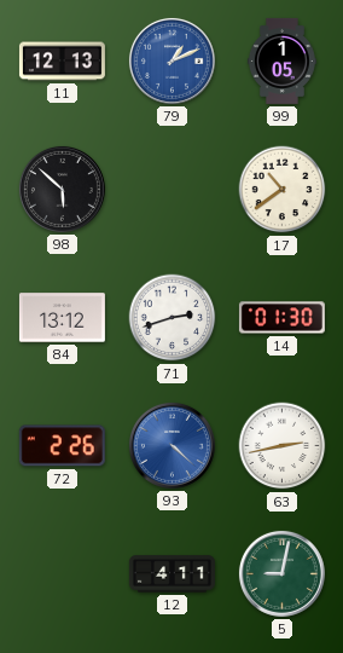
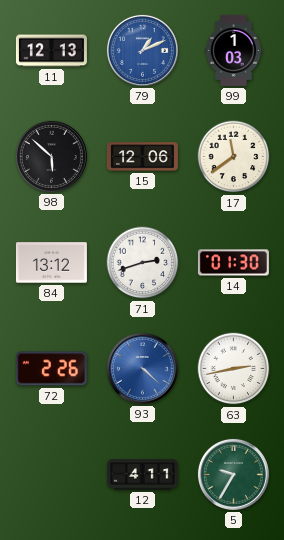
99: 1:05 -> 1:03 (233, 50)
15: none -> 12:06 (142, 157)
17: 10:39 -> 11:39 (234, 157)
5: 9:02 -> 9:35 (233, 474)
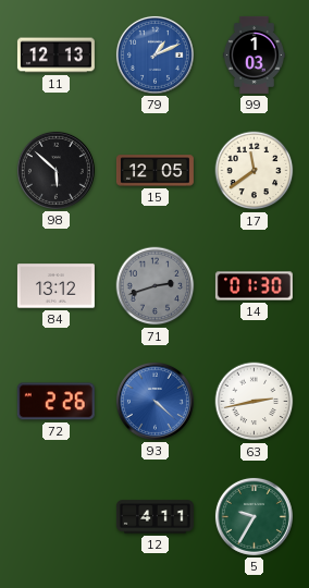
15: 12:06 -> 12:05 (154, 171)
71 dial: white -> grey (156, 286)
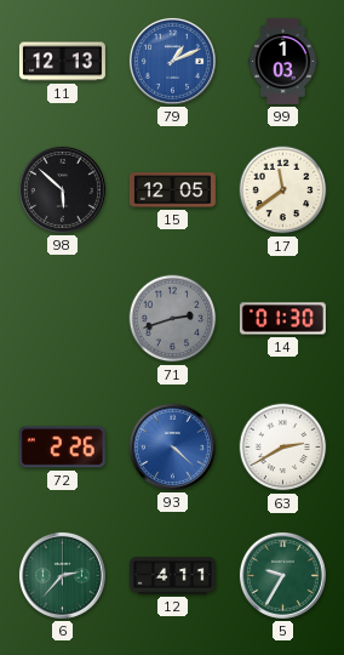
84: 13:12 -> none (55, 286)
63: 2:43 -> 2:40 (283, 448)
6: none -> 2:37 (62, 575)
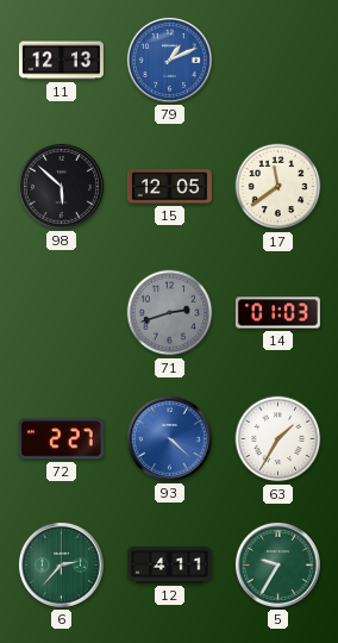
99: 1:03 -> none (282, 61)
14: 01:30 -> 01:03 (277, 313)
72: 2:26 -> 2:27 (61, 439)
63: 2:40 -> 1:35 (278, 439)
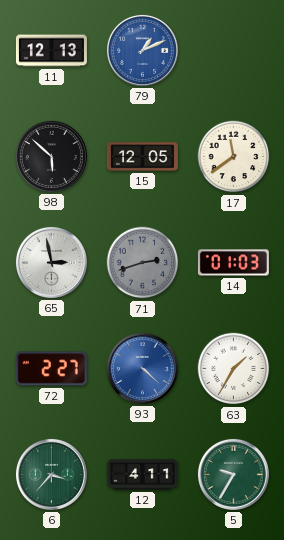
65: none -> 2:58 (51, 262)
6: 2:37 -> 3:37 (51, 474)
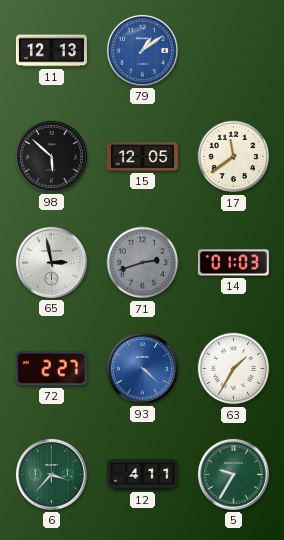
79: 1:11 -> 1:09 (142, 50)
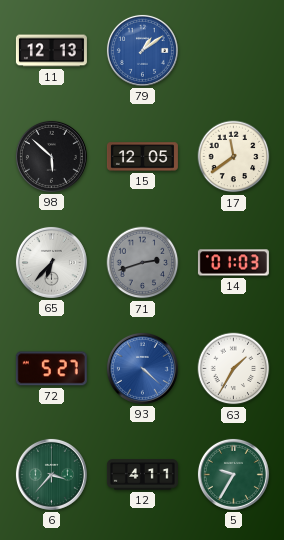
65: 2:58 -> 6:37 (51, 262)
72: 2:27 -> 5:27 (51, 369)
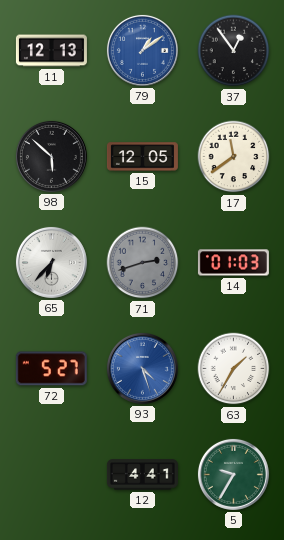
37: none -> 12:54 (234, 51)
93: 4:22 -> 4:27 (142, 368)
6: 3:37 -> none (51, 474)
12: 4:11 -> 4:41 (142, 475)
